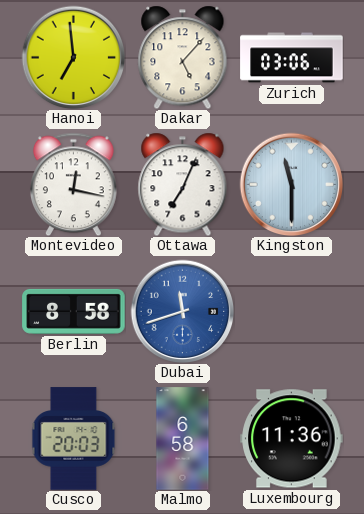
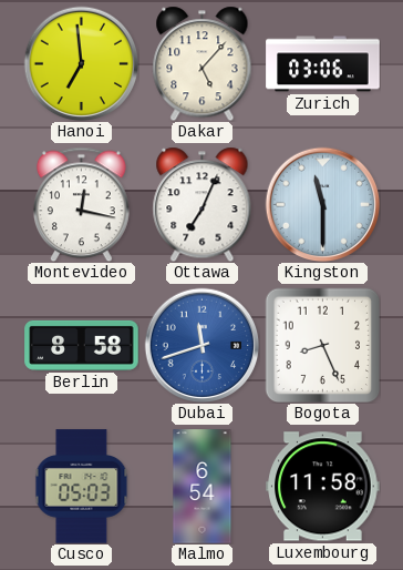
Bogota: none -> 8:26 (322, 345)
Cusco: 20:03 -> 05:03 (82, 487)
Malmo: 6:58 -> 6:54 (203, 487)
Luxembourg: 11:36 -> 11:58 (323, 487)
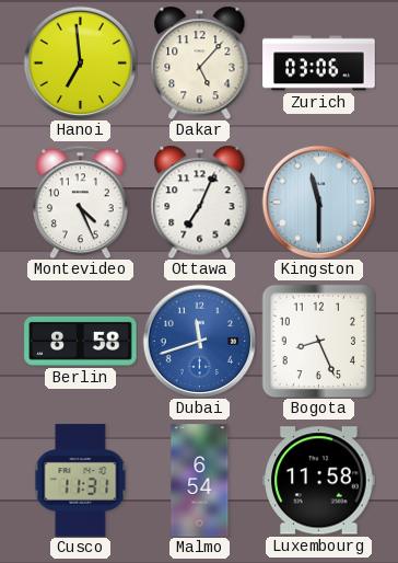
Montevideo: 12:17 -> 4:26 (80, 202)
Cusco: 05:03 -> 11:31 (81, 481)
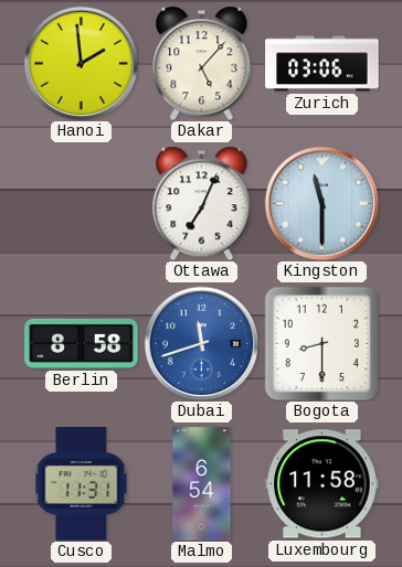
Hanoi: 6:59 -> 1:59 (81, 63)
Montevideo: 4:26 -> none (80, 202)
Bogota: 8:26 -> 8:30 (321, 343)
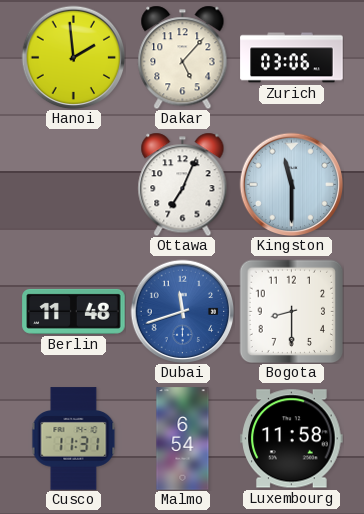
Berlin: 8:58 -> 11:48 (74, 311)
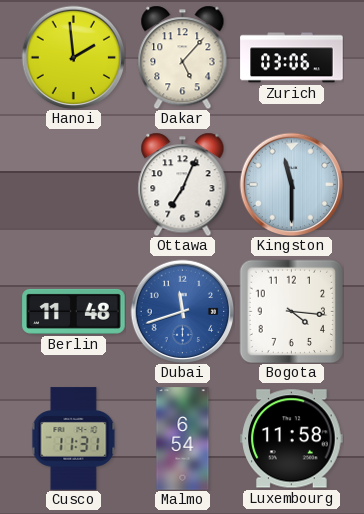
Bogota: 8:30 -> 4:16 (291, 311)
